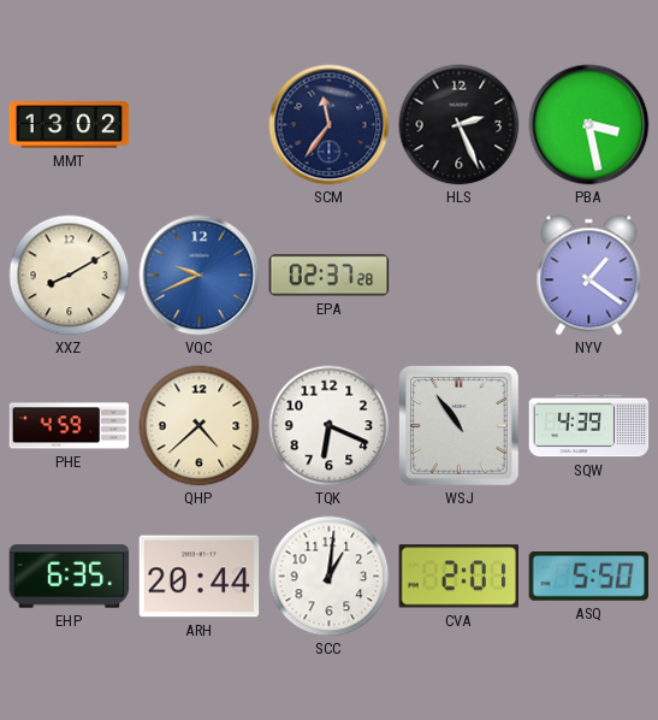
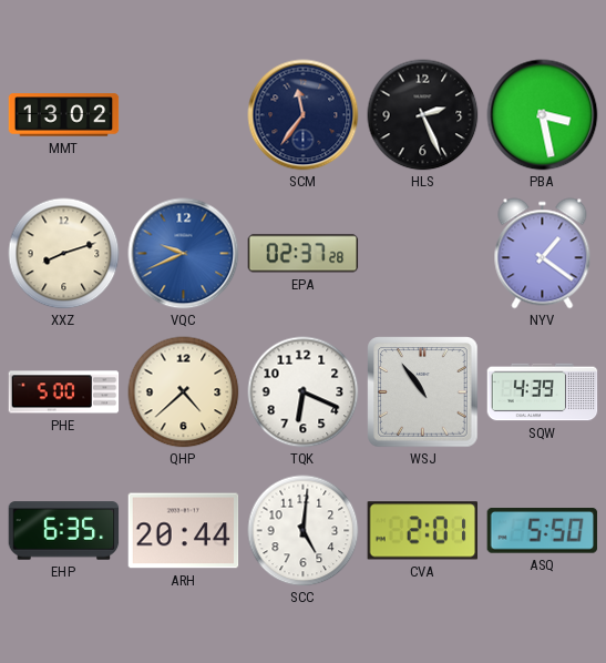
XXZ: 8:10 -> 8:12 (64, 254)
PHE: 4:59 -> 5:00 (64, 392)
SCC: 1:01 -> 5:01 (304, 531)
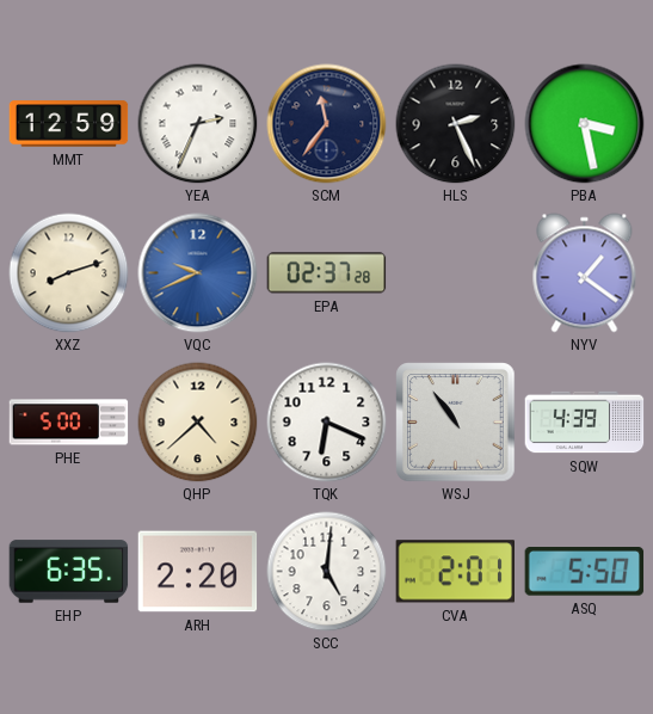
MMT: 13:02 -> 12:59 (69, 124)
YEA: none -> 2:34 (198, 124)
ARH: 20:44 -> 2:20 (198, 572)
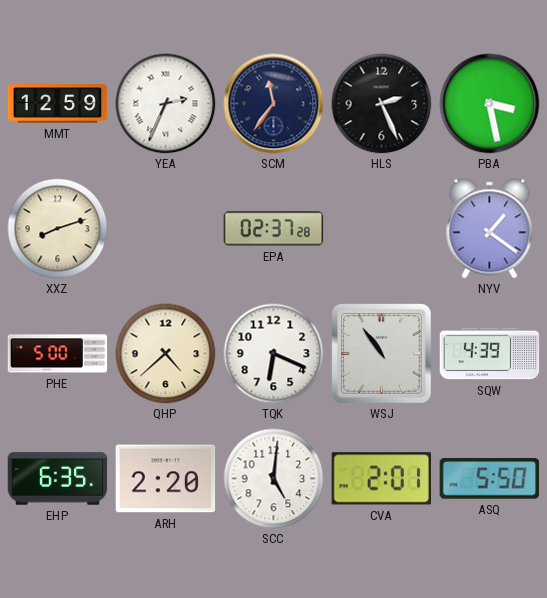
VQC: 9:41 -> none (198, 273)
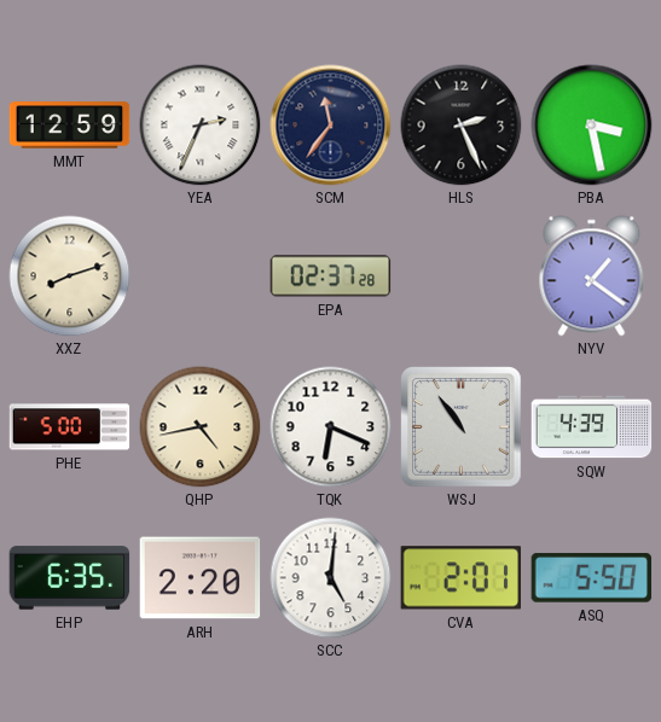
QHP: 4:38 -> 4:43 (201, 427)
